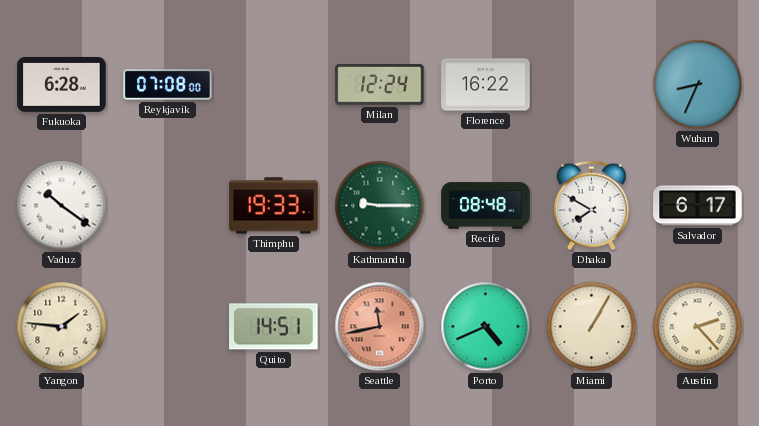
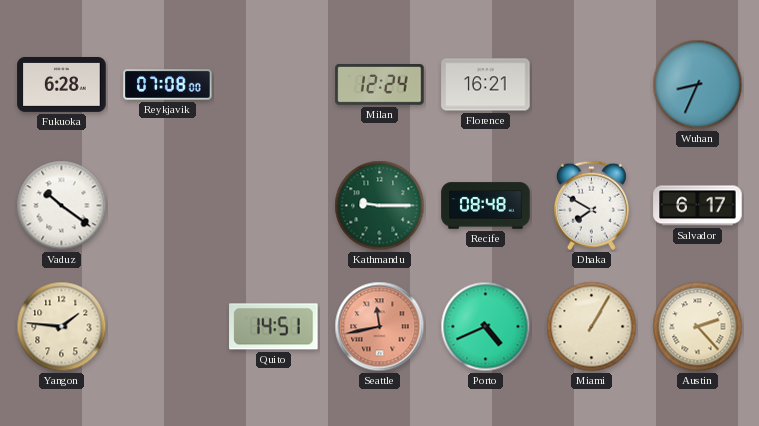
Florence: 16:22 -> 16:21 (486, 85)
Thimphu: 19:33 -> none (274, 206)
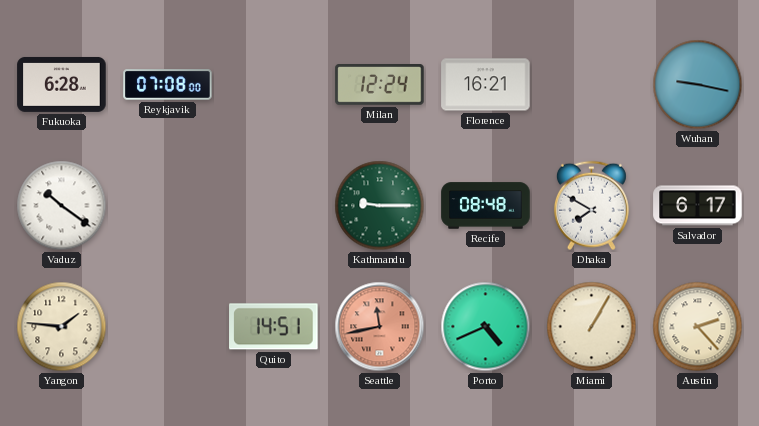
Wuhan: 8:34 -> 9:17 (698, 85)
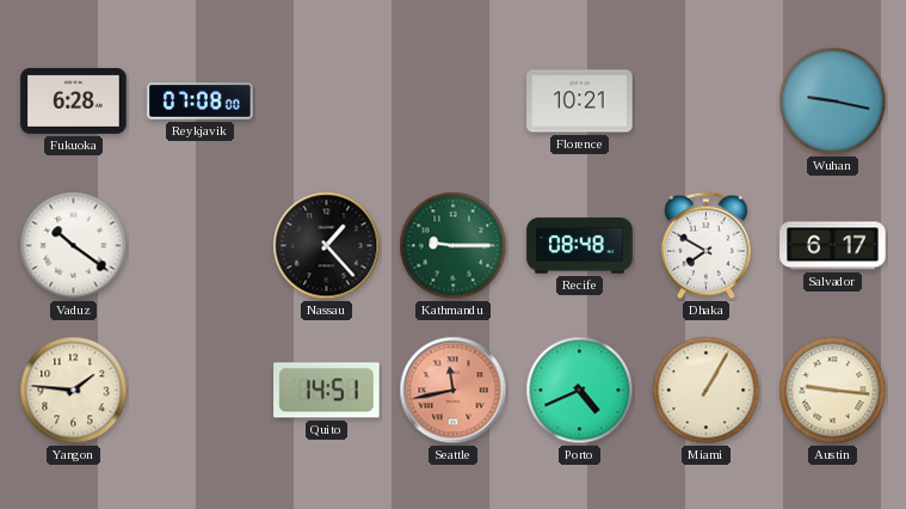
Milan: 12:24 -> none (380, 85)
Florence: 16:21 -> 10:21 (580, 102)
Nassau: none -> 1:23 (327, 246)
Austin: 2:23 -> 9:16 (833, 391)
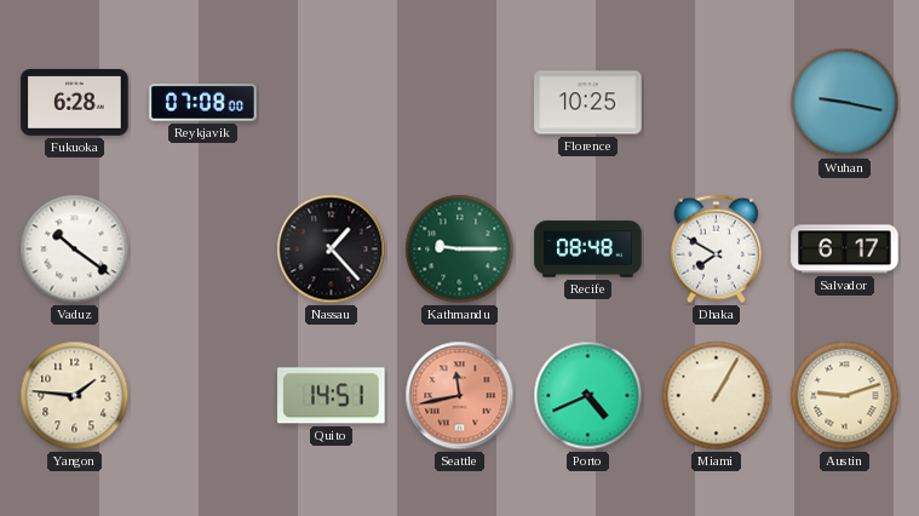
Florence: 10:21 -> 10:25 (588, 103)
Austin: 9:16 -> 9:12 (845, 396)
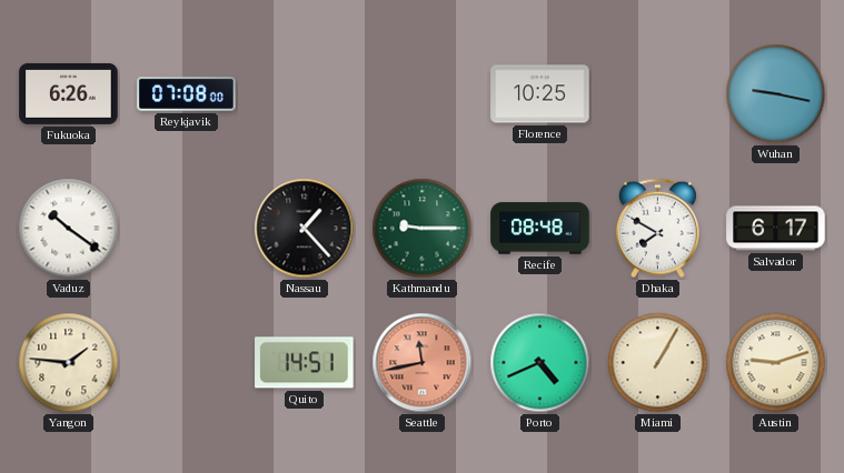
Fukuoka: 6:28 -> 6:26 (69, 93)
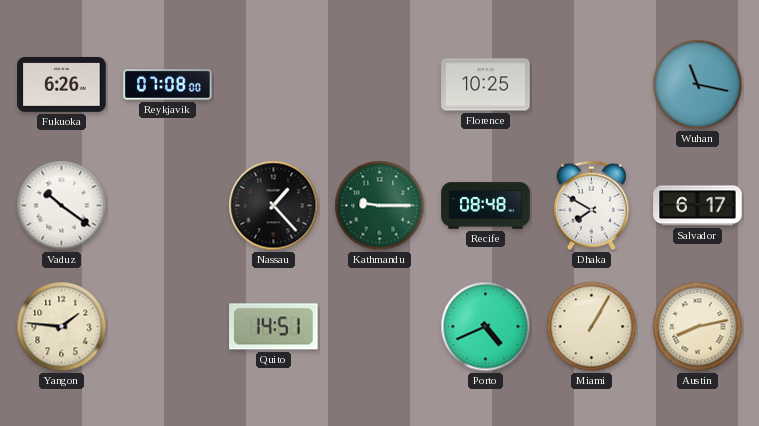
Wuhan: 9:17 -> 11:17 (698, 85)
Seattle: 11:43 -> none (423, 363)
Austin: 9:12 -> 8:13 (698, 327)
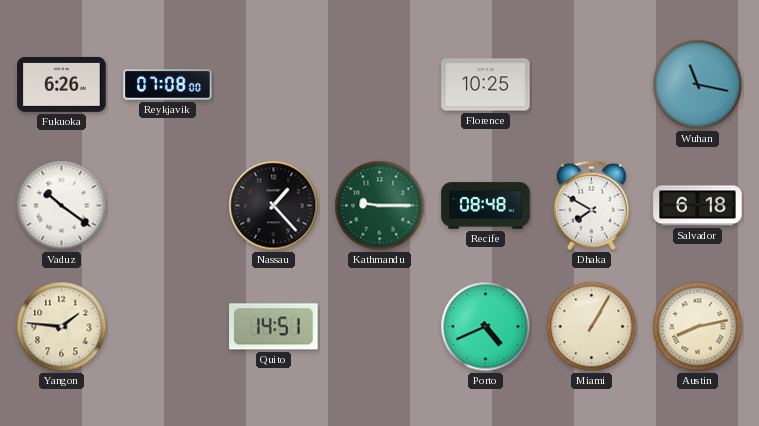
Salvador: 6:17 -> 6:18 (698, 206)
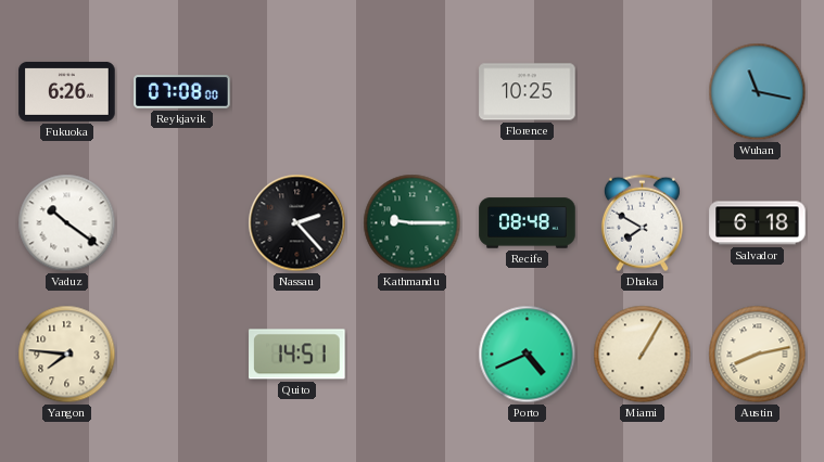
Nassau: 1:23 -> 2:23 (297, 223)
Yangon: 1:46 -> 7:46 (67, 355)
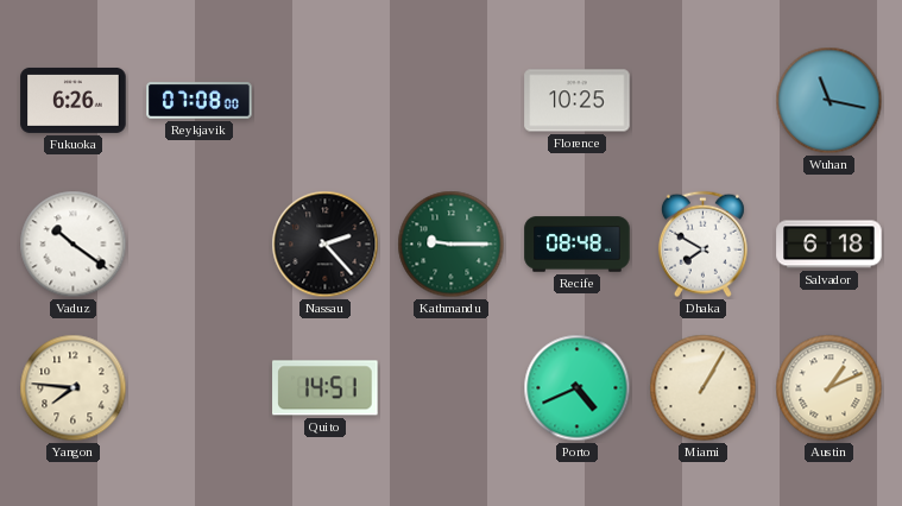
Austin: 8:13 -> 1:11 (830, 388)
